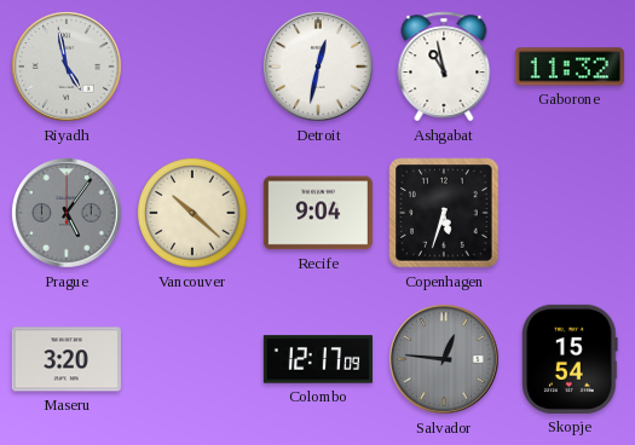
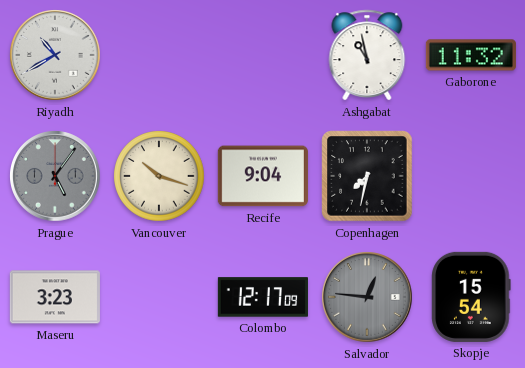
Riyadh: 4:58 -> 10:40 (55, 55)
Detroit: 12:32 -> none (318, 67)
Vancouver: 10:22 -> 10:18 (159, 176)
Copenhagen: 5:33 -> 7:32 (367, 176)
Maseru: 3:20 -> 3:23 (55, 297)
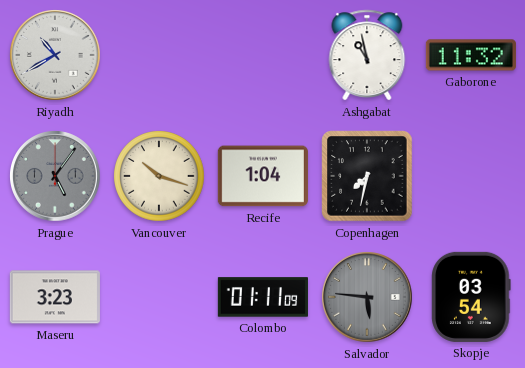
Recife: 9:04 -> 1:04 (263, 176)
Colombo: 12:17 -> 01:11 (263, 297)
Salvador: 12:46 -> 5:46 (367, 297)
Skopje: 15:54 -> 03:54 (471, 297)
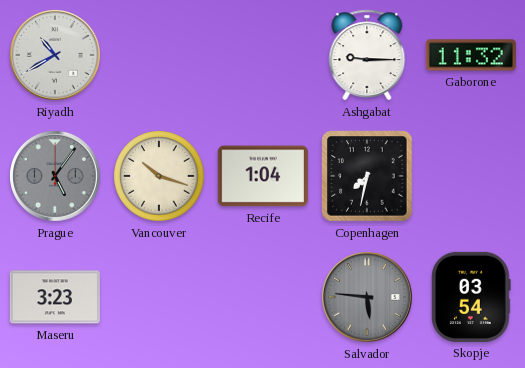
Ashgabat: 10:58 -> 9:15 (367, 55)
Colombo: 01:11 -> none (263, 297)
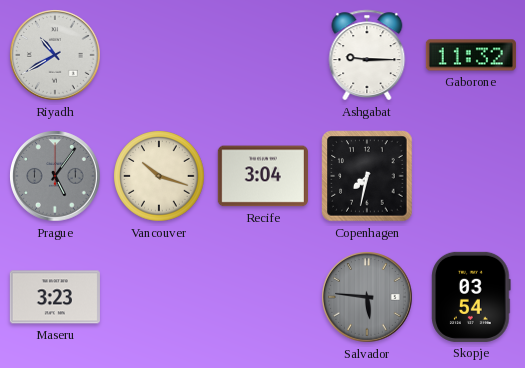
Recife: 1:04 -> 3:04 (263, 176)
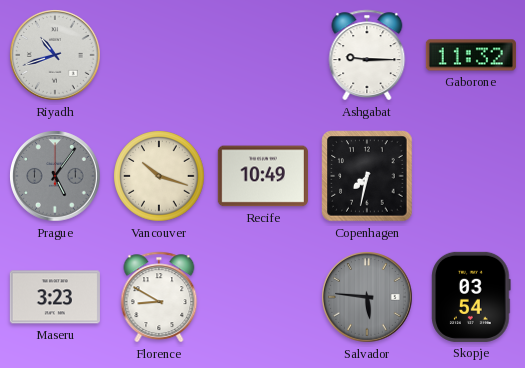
Riyadh: 10:40 -> 10:42 (55, 55)
Recife: 3:04 -> 10:49 (263, 176)
Florence: none -> 8:50 (159, 297)
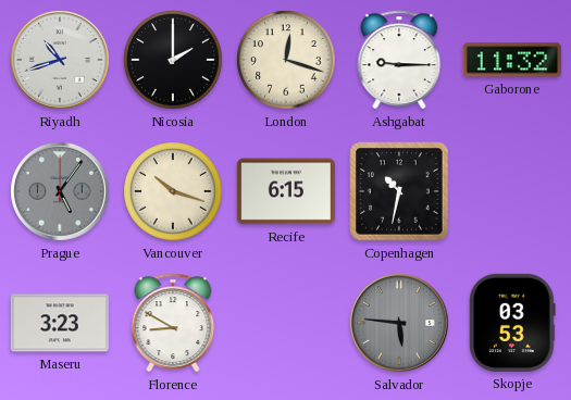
Nicosia: none -> 2:00 (173, 60)
London: none -> 12:18 (286, 60)
Recife: 10:49 -> 6:15 (286, 191)
Copenhagen: 7:32 -> 10:32 (399, 191)
Skopje: 03:54 -> 03:53 (512, 323)
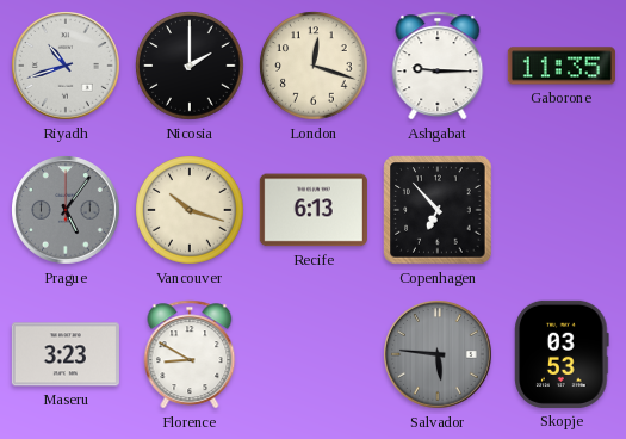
Gaborone: 11:32 -> 11:35 (562, 66)
Recife: 6:15 -> 6:13 (314, 210)
Copenhagen: 10:32 -> 6:53 (438, 210)
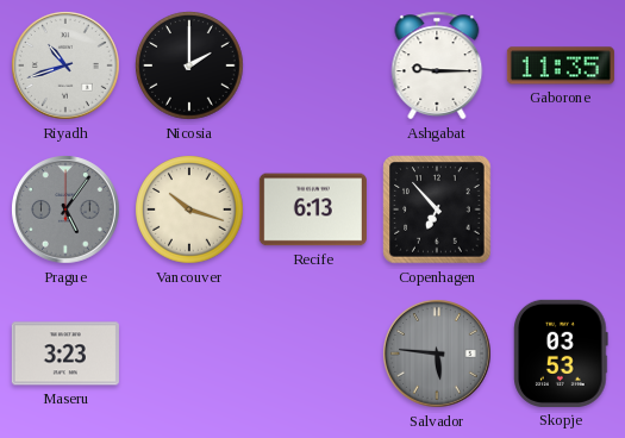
London: 12:18 -> none (314, 66)
Florence: 8:50 -> none (190, 354)
